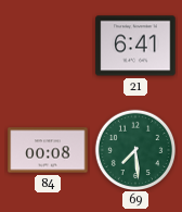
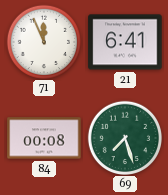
71: none -> 11:56 (43, 41)
69: 7:29 -> 7:27 (124, 137)
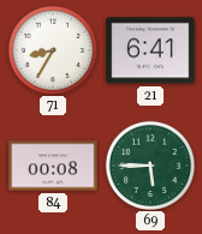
71: 11:56 -> 8:35 (52, 49)
69: 7:27 -> 5:45 (149, 164)
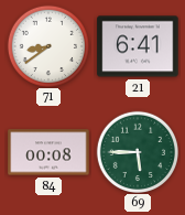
71: 8:35 -> 8:39 (47, 45)
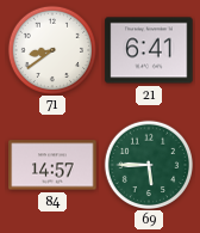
84: 00:08 -> 14:57 (52, 165)
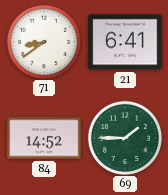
84: 14:57 -> 14:52 (44, 138)
69: 5:45 -> 1:45 (124, 137)
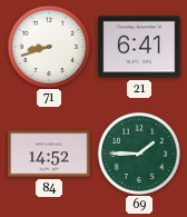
71: 8:39 -> 8:42 (48, 46)
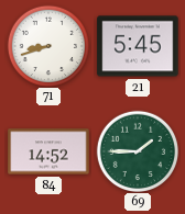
21: 6:41 -> 5:45 (138, 46)
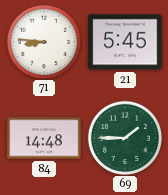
71: 8:42 -> 8:46 (43, 41)
84: 14:52 -> 14:48 (44, 138)
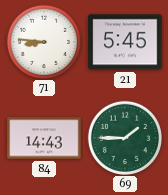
84: 14:48 -> 14:43 (44, 138)
